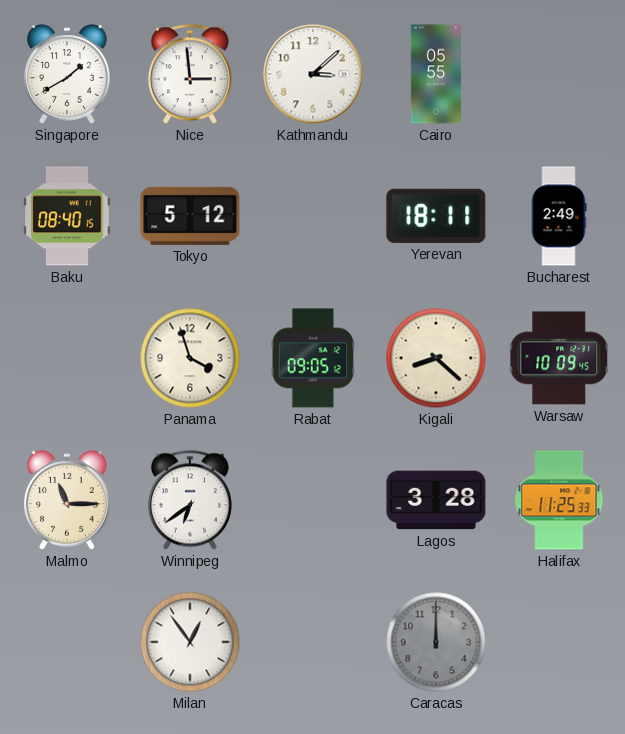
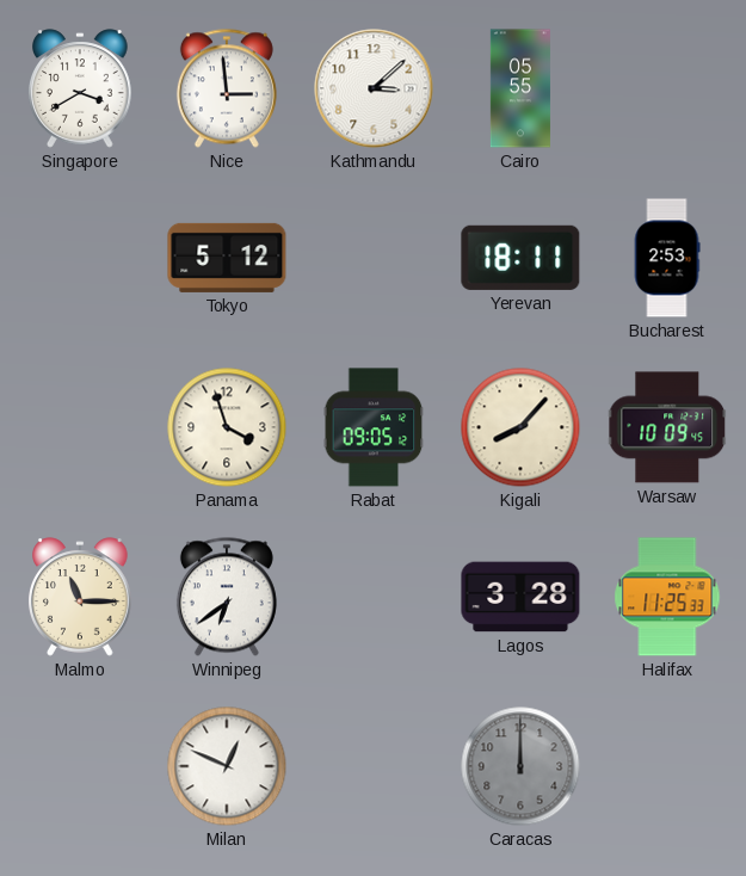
Singapore: 1:40 -> 3:40 (81, 88)
Baku: 08:40 -> none (67, 216)
Bucharest: 2:49 -> 2:53 (667, 258)
Kigali: 8:22 -> 8:07 (520, 427)
Milan: 12:54 -> 12:49 (227, 766)
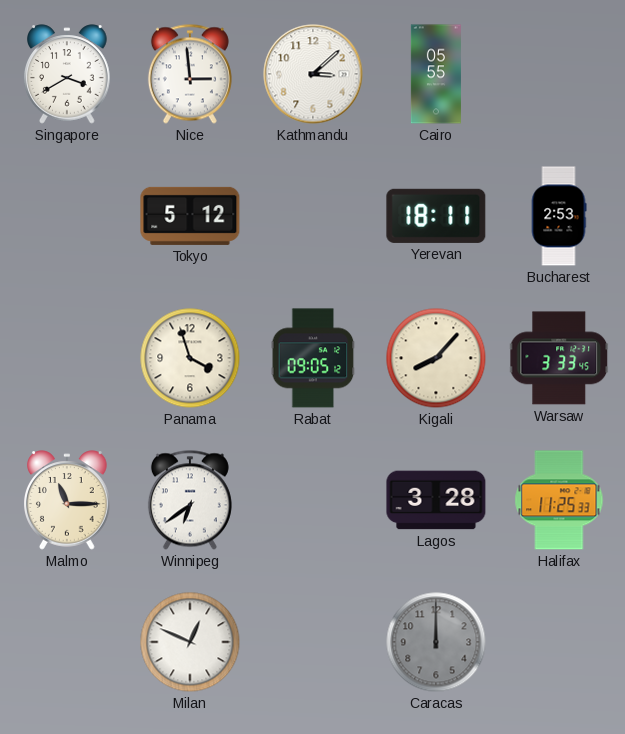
Warsaw: 10:09 -> 3:33 (559, 358)
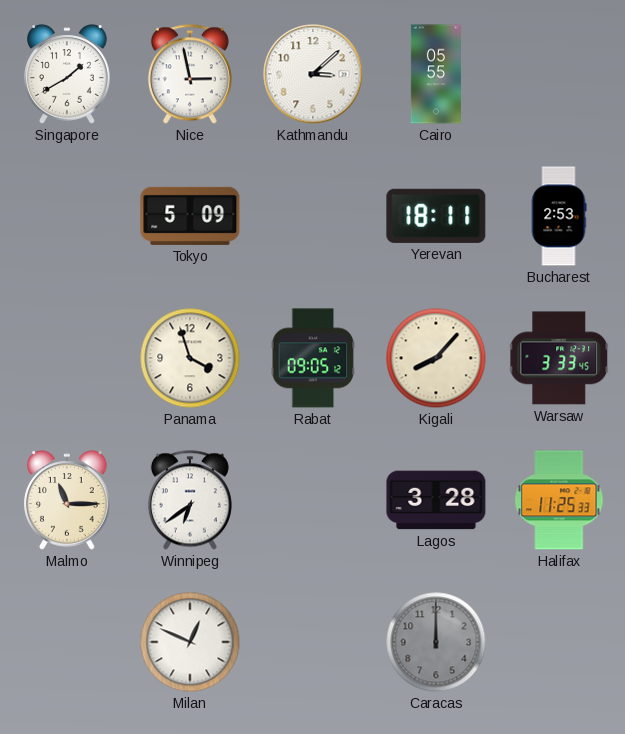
Singapore: 3:40 -> 1:40 (68, 74)
Nice: 2:59 -> 2:58 (190, 74)
Tokyo: 5:12 -> 5:09 (190, 216)
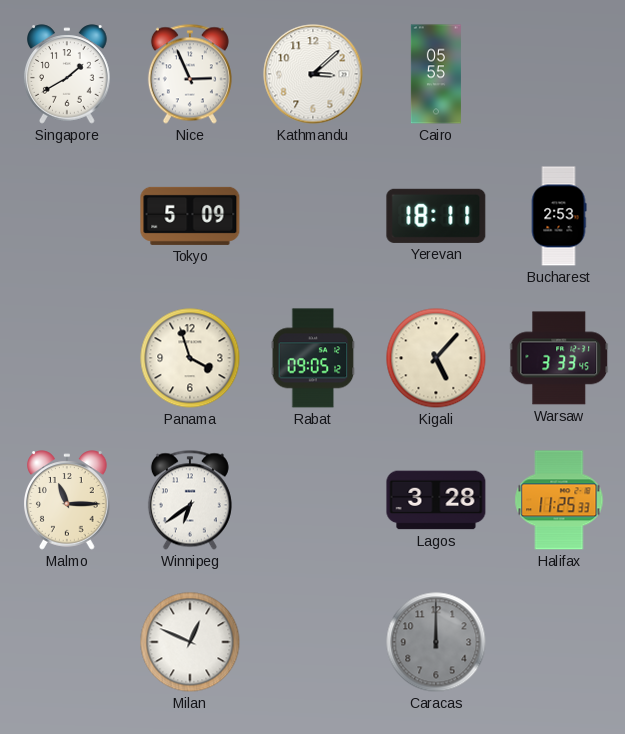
Nice: 2:58 -> 2:56 (190, 74)
Kigali: 8:07 -> 5:07 (436, 358)
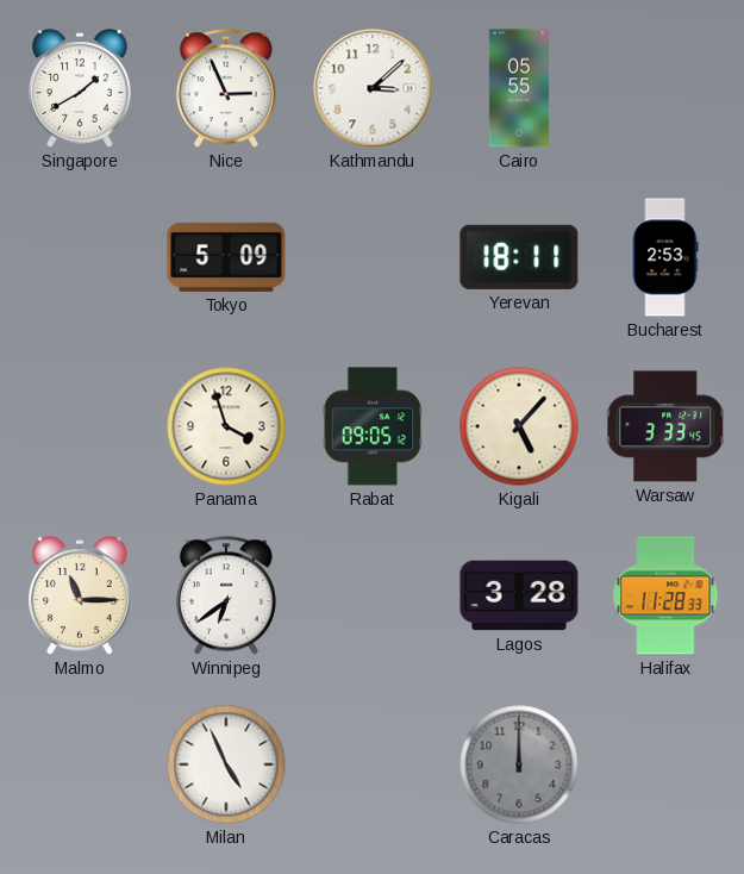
Halifax: 11:25 -> 11:28 (665, 595)
Milan: 12:49 -> 4:56 (226, 764)
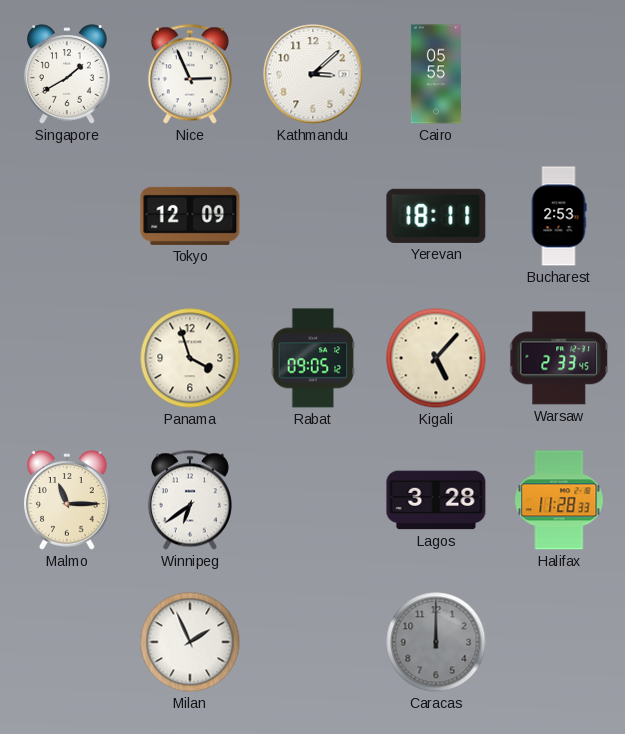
Tokyo: 5:09 -> 12:09 (190, 216)
Warsaw: 3:33 -> 2:33 (559, 358)
Milan: 4:56 -> 1:56 (190, 642)
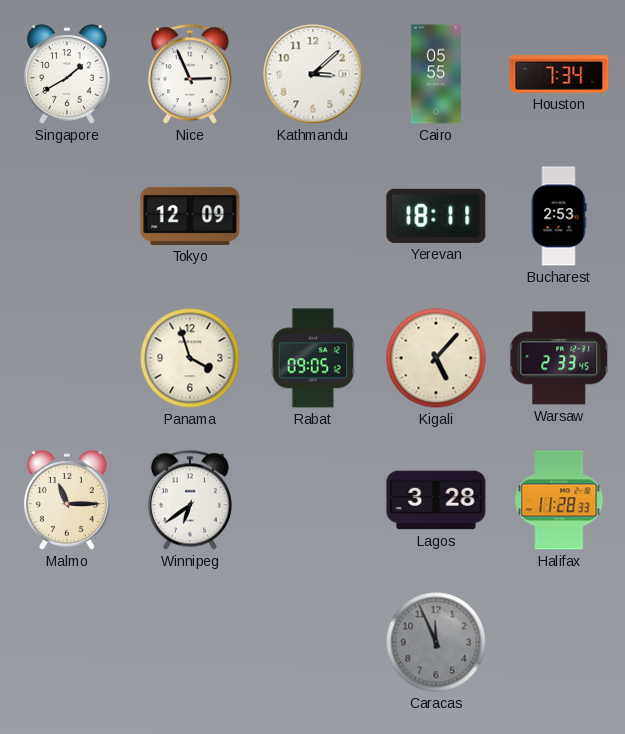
Houston: none -> 7:34 (559, 74)
Milan: 1:56 -> none (190, 642)
Caracas: 12:00 -> 11:56 (436, 642)
